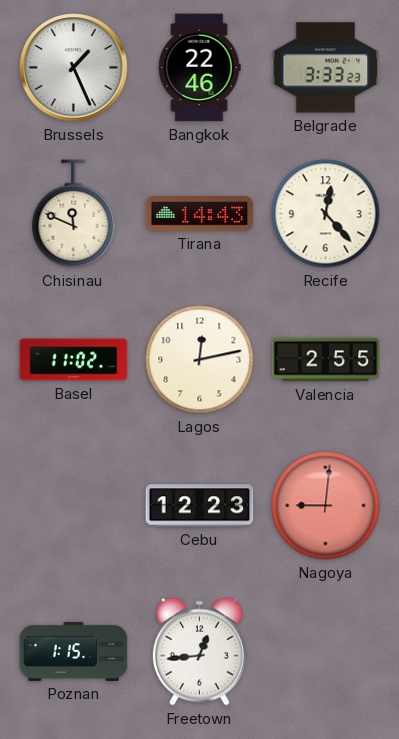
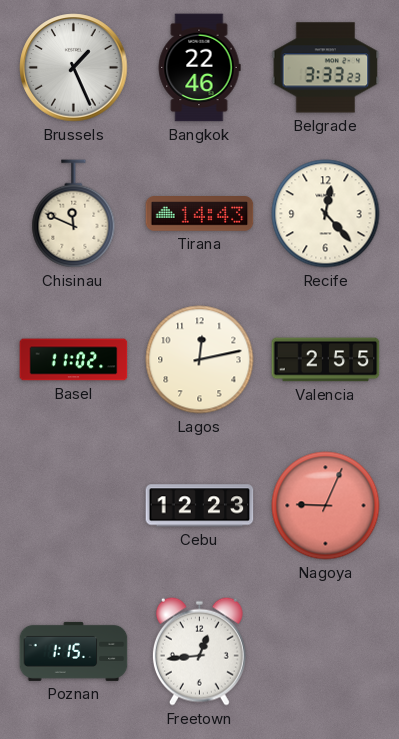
Nagoya: 9:01 -> 9:04 (326, 506)
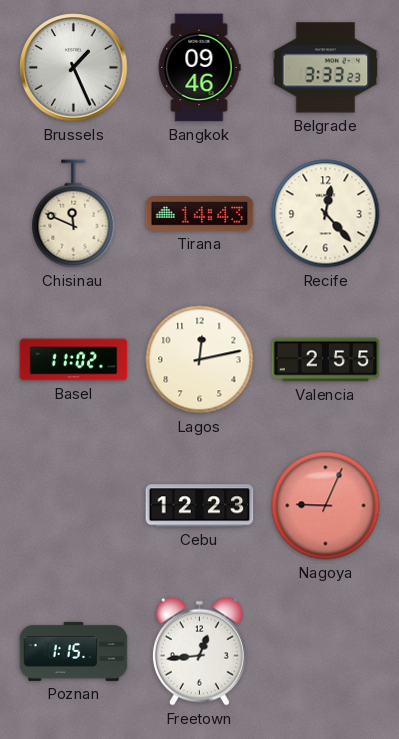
Bangkok: 22:46 -> 09:46 (199, 68)
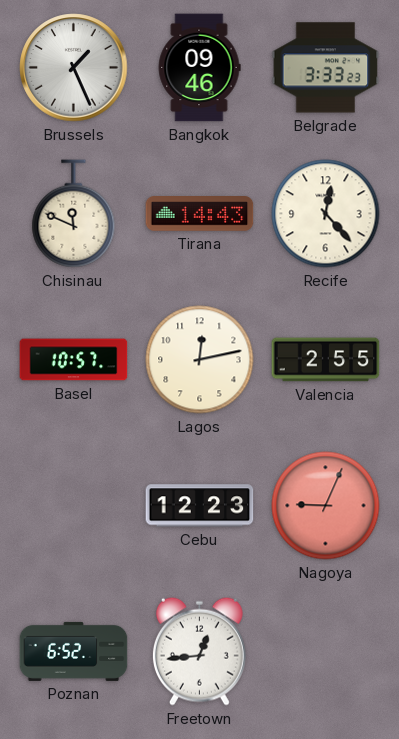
Basel: 11:02 -> 10:57 (74, 360)
Poznan: 1:15 -> 6:52 (74, 651)
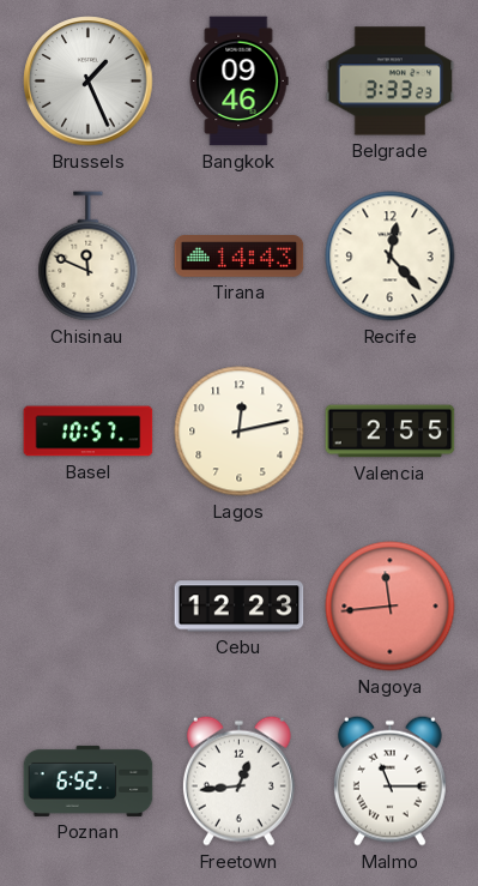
Nagoya: 9:04 -> 11:44 (391, 607)
Malmo: none -> 11:15 (389, 780)
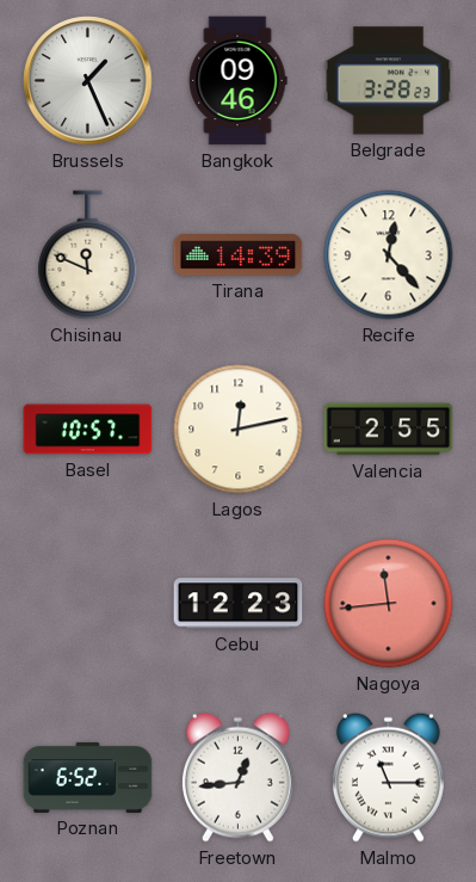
Belgrade: 3:33 -> 3:28 (389, 81)
Tirana: 14:43 -> 14:39 (239, 255)
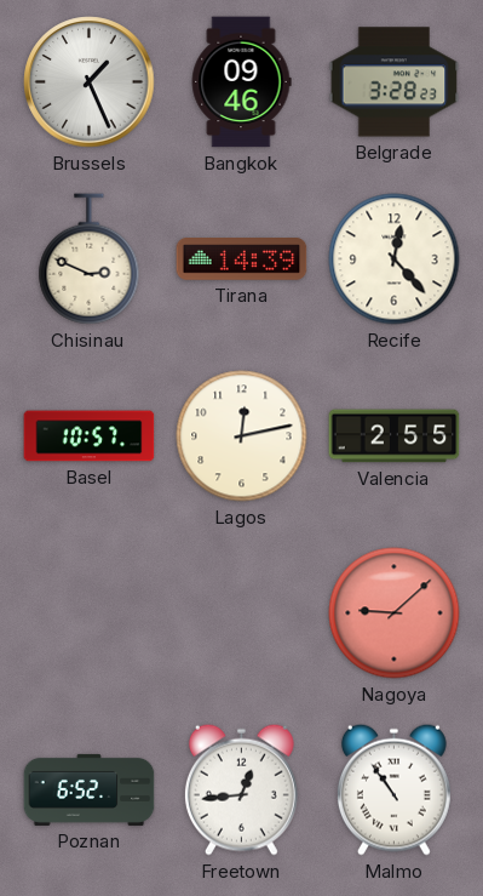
Chisinau: 11:49 -> 2:49 (90, 259)
Cebu: 12:23 -> none (239, 604)
Nagoya: 11:44 -> 9:08 (395, 613)
Malmo: 11:15 -> 10:54 (393, 789)
